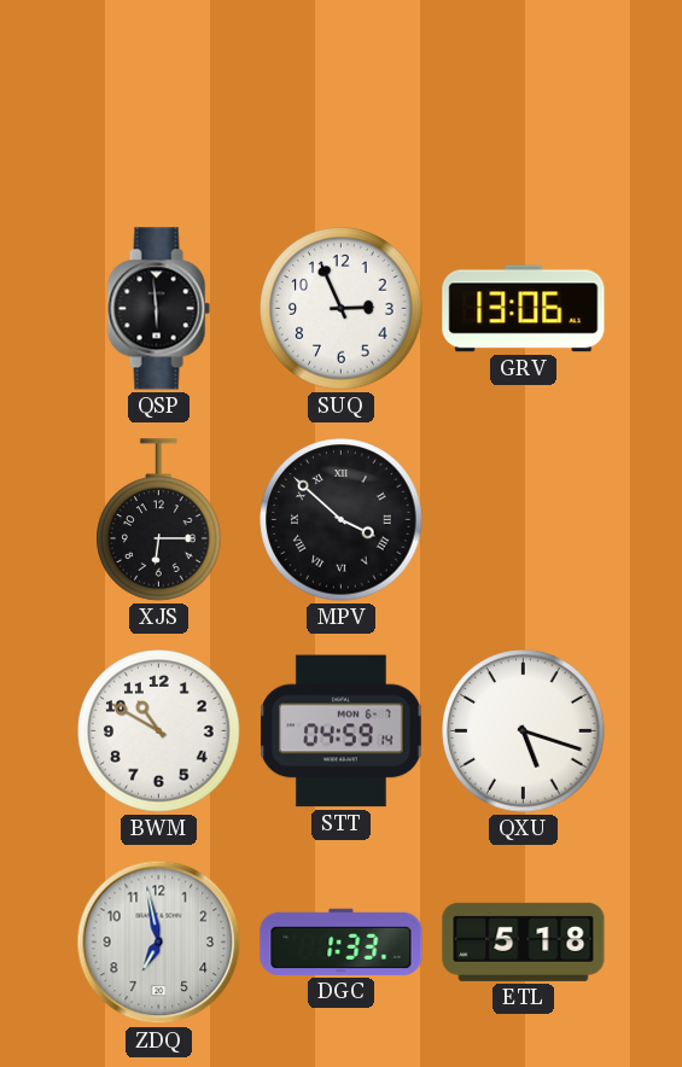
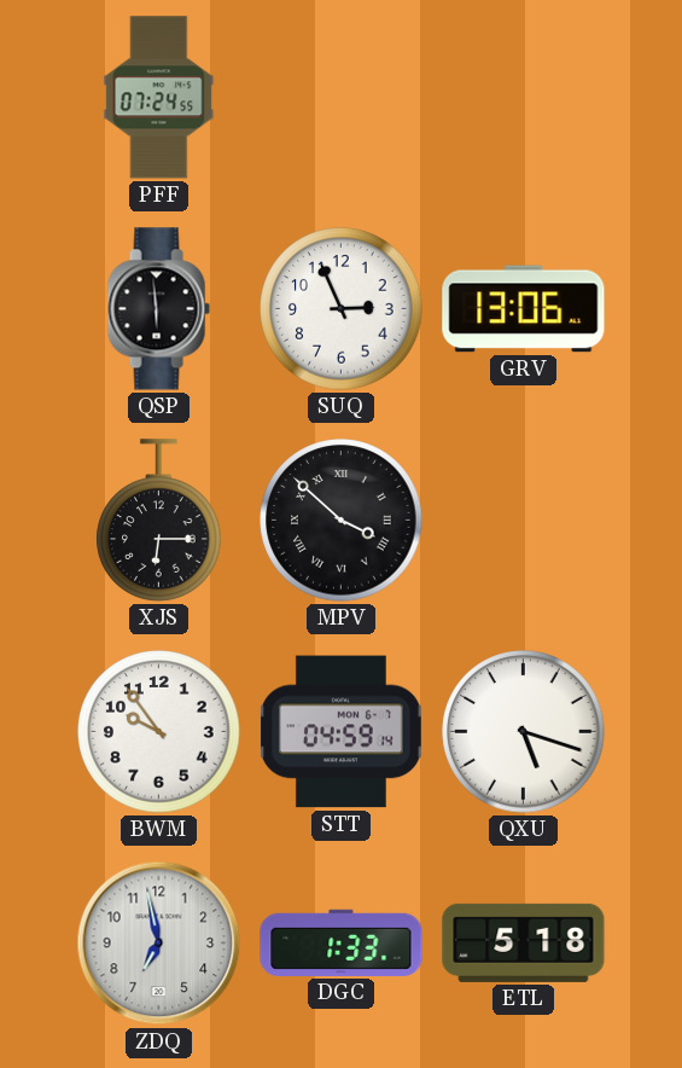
PFF: none -> 07:24 (159, 98)
BWM: 10:50 -> 9:54 (159, 732)
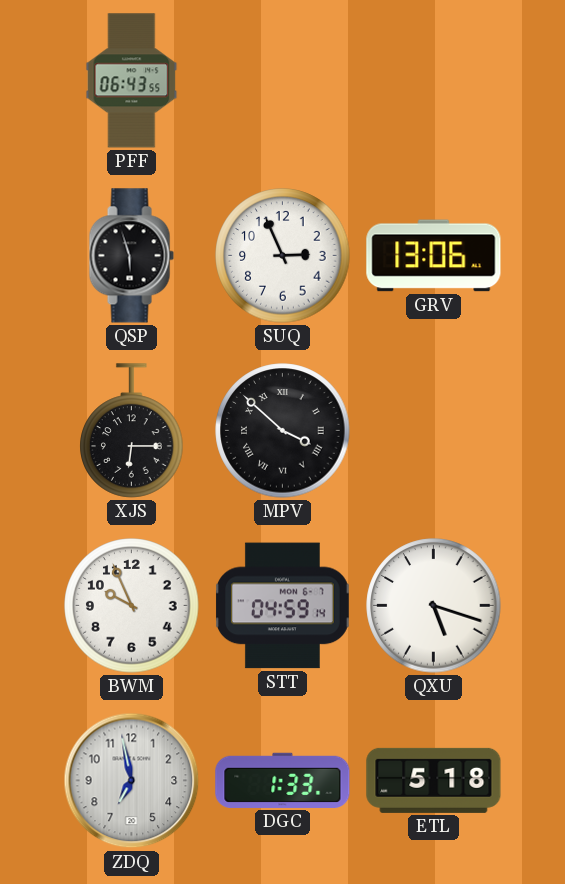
PFF: 07:24 -> 06:43 (132, 81)
QSP: 5:59 -> 5:57 (131, 256)
BWM: 9:54 -> 9:56 (132, 606)
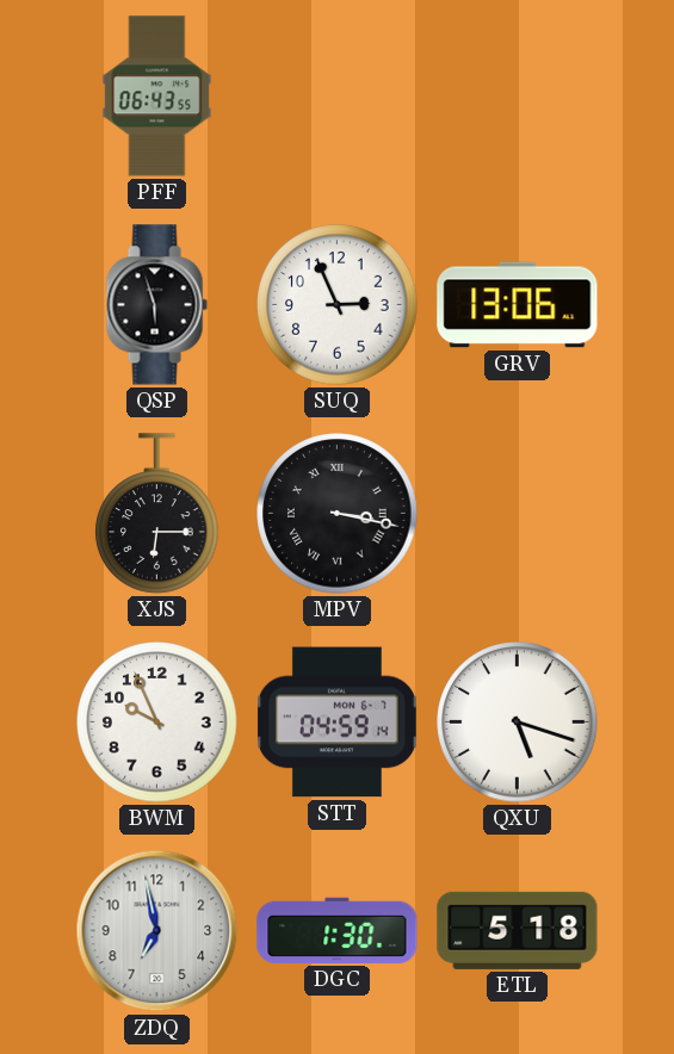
MPV: 3:52 -> 3:17 (338, 514)
DGC: 1:33 -> 1:30 (338, 930)
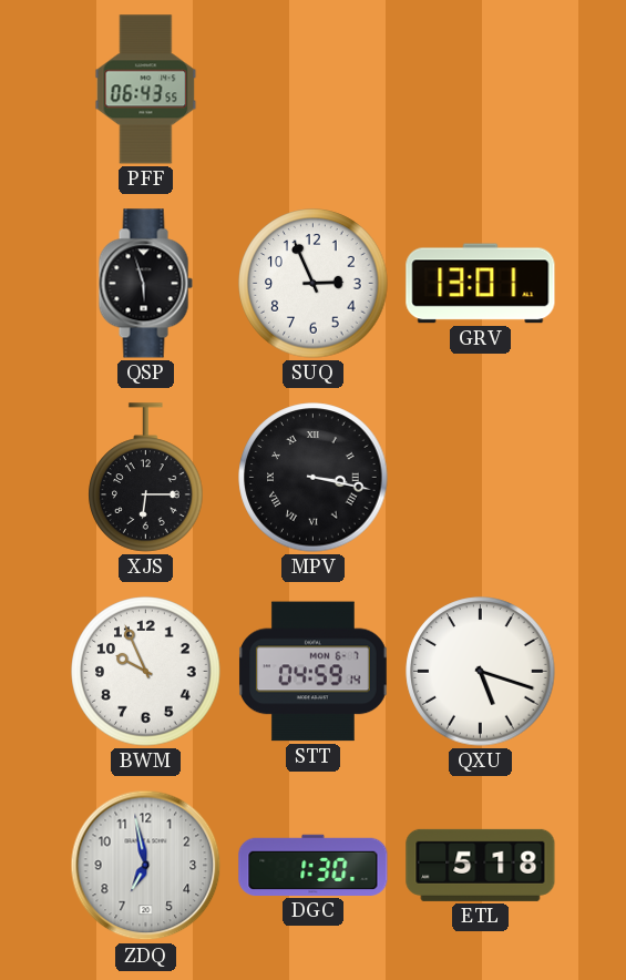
GRV: 13:06 -> 13:01 (481, 284)
